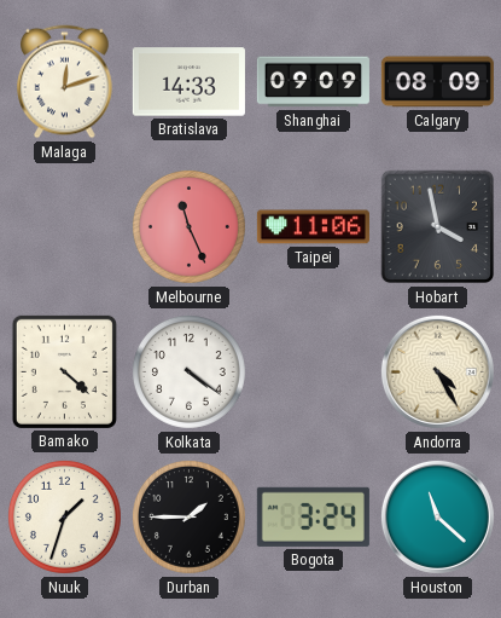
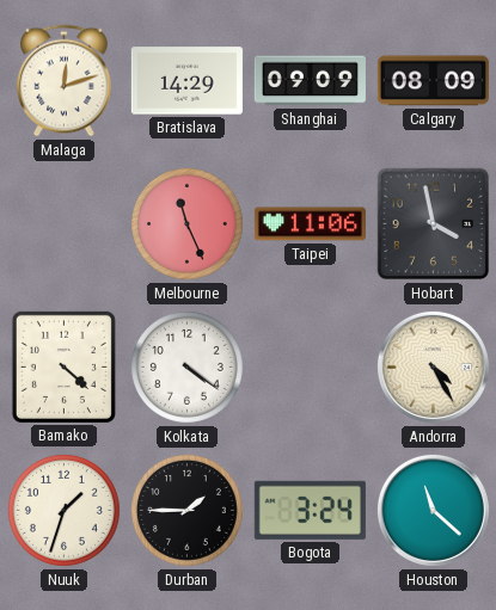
Bratislava: 14:33 -> 14:29 (186, 81)
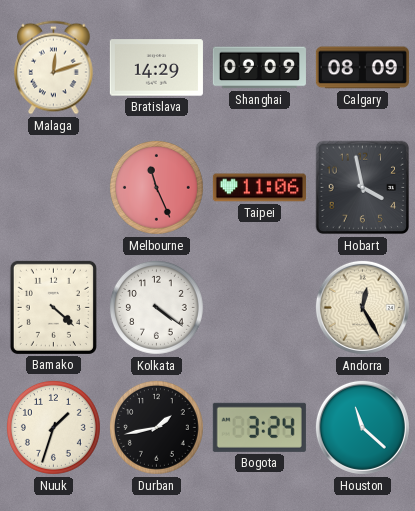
Andorra: 4:25 -> 12:25 (362, 307)
Durban: 1:45 -> 1:43 (156, 427)
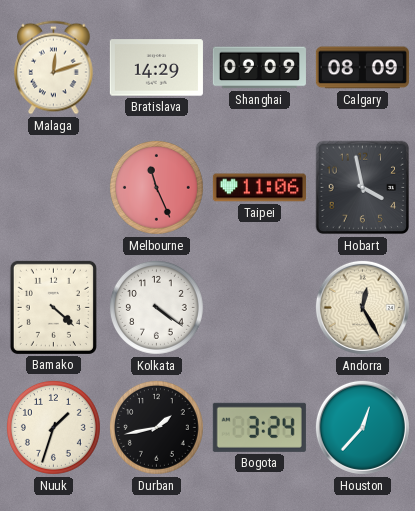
Houston: 11:22 -> 12:37 (362, 427)
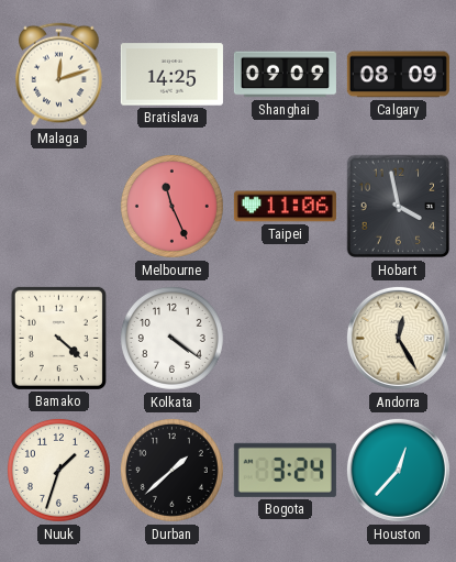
Bratislava: 14:29 -> 14:25 (171, 75)
Durban: 1:43 -> 1:38 (171, 470)
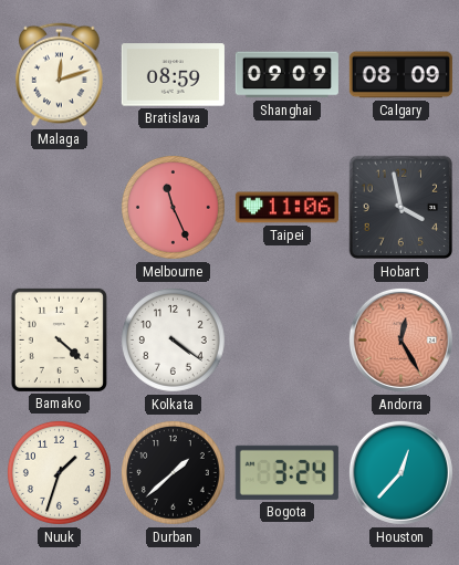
Bratislava: 14:25 -> 08:59 (173, 75)
Andorra dial: cream -> salmon (400, 339)
